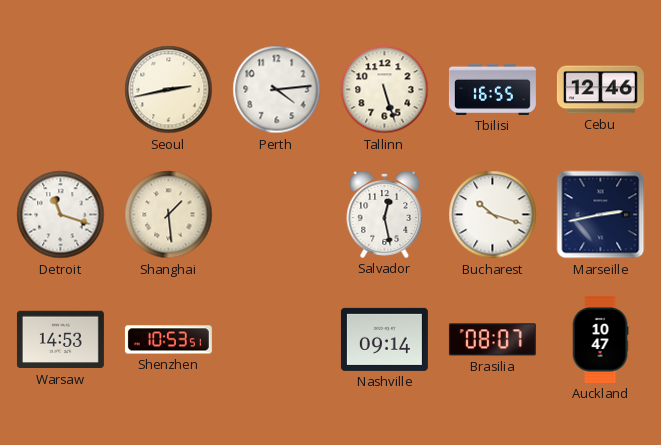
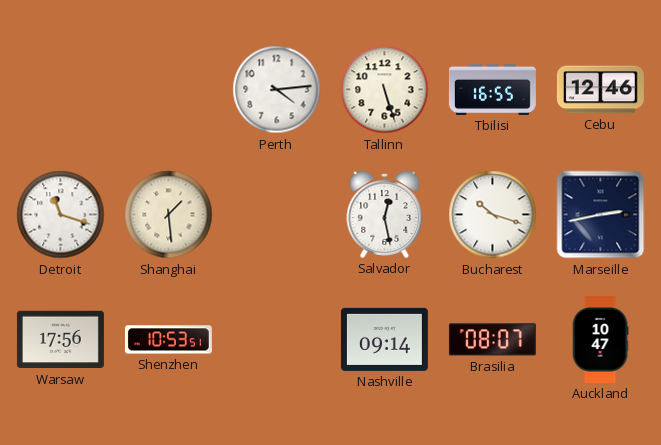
Seoul: 2:43 -> none (169, 90)
Warsaw: 14:53 -> 17:56 (60, 340)
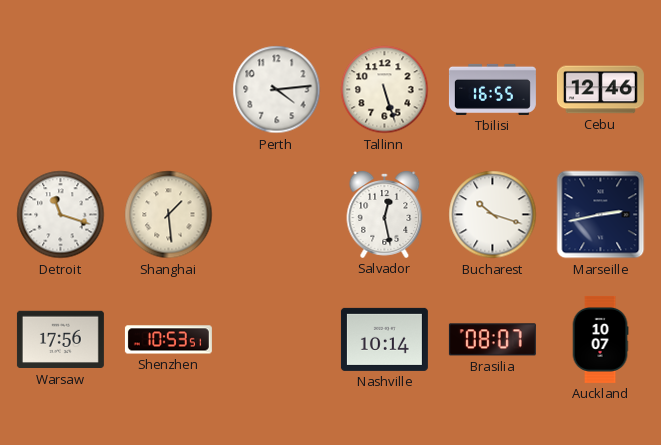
Nashville: 09:14 -> 10:14 (384, 339)
Auckland: 10:47 -> 10:07 (600, 339)
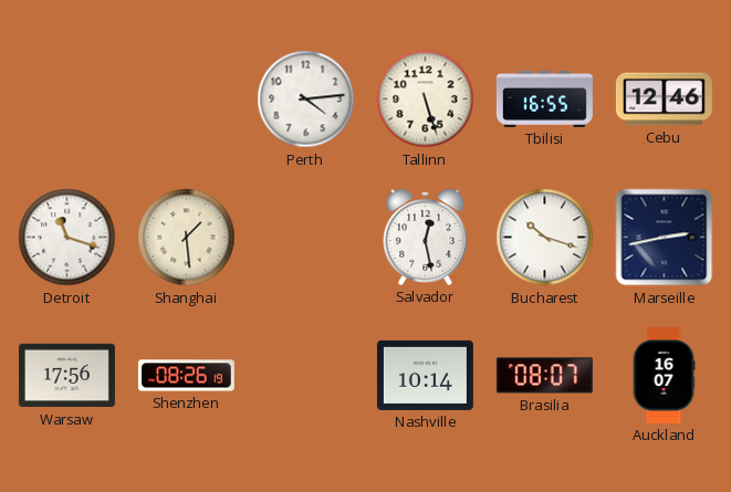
Shenzhen: 10:53 -> 08:26 (186, 376)
Auckland: 10:07 -> 16:07 (664, 375)
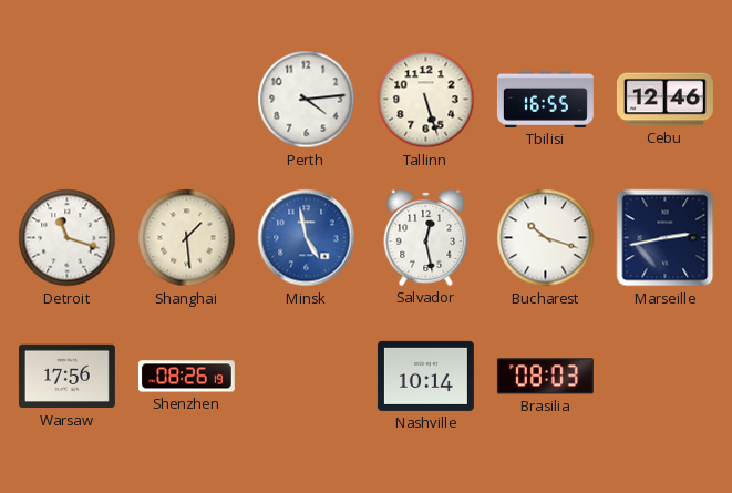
Minsk: none -> 4:58 (307, 238)
Brasilia: 08:07 -> 08:03 (545, 377)
Auckland: 16:07 -> none (664, 375)
